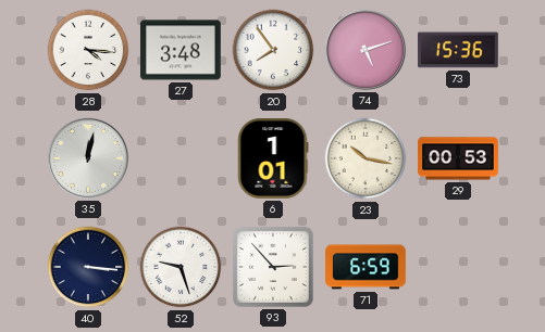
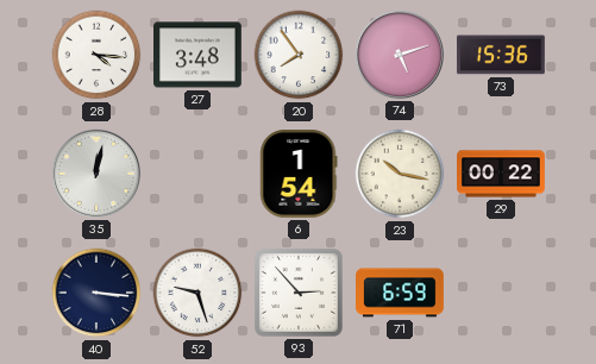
6: 1:01 -> 1:54 (299, 175)
29: 00:53 -> 00:22 (501, 174)
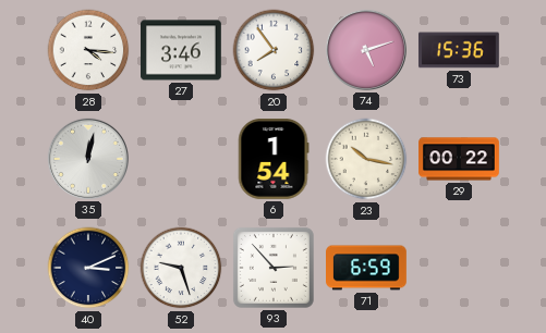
27: 3:48 -> 3:46 (182, 50)
40: 3:16 -> 3:11 (88, 268)
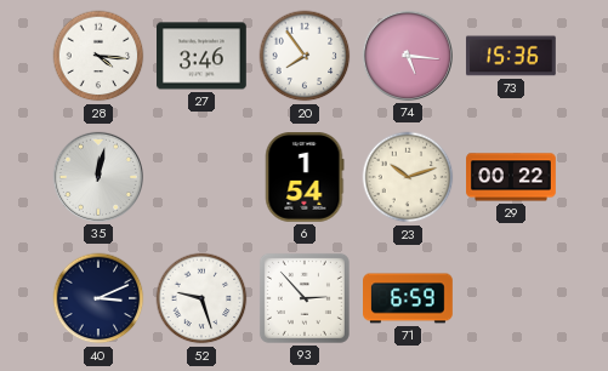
74: 5:12 -> 5:16 (408, 56)
23: 10:17 -> 10:12 (408, 177)
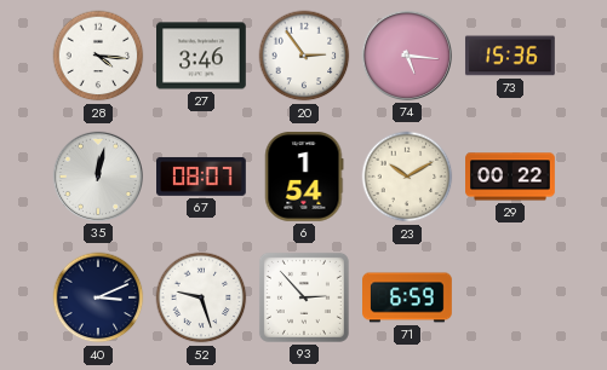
20: 7:54 -> 2:54 (304, 56)
67: none -> 08:07 (202, 177)
23: 10:12 -> 10:10 (407, 177)
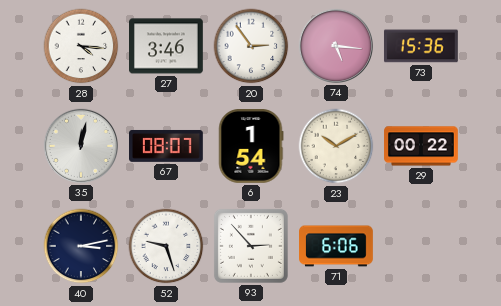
40: 3:11 -> 3:13 (81, 246)
71: 6:59 -> 6:06 (337, 246)
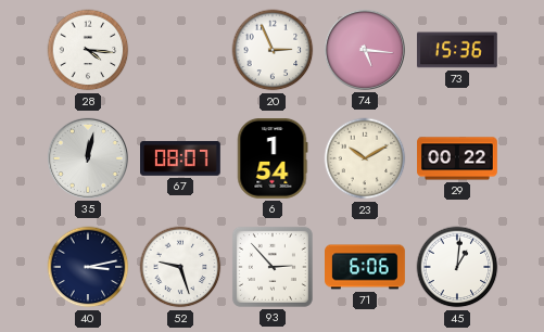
27: 3:46 -> none (167, 46)
20: 2:54 -> 2:56 (273, 50)
45: none -> 1:01 (457, 267)
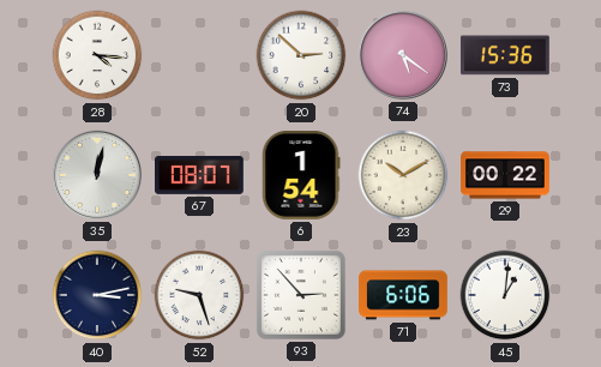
20: 2:56 -> 2:52 (301, 55)
74: 5:16 -> 5:21 (403, 55)
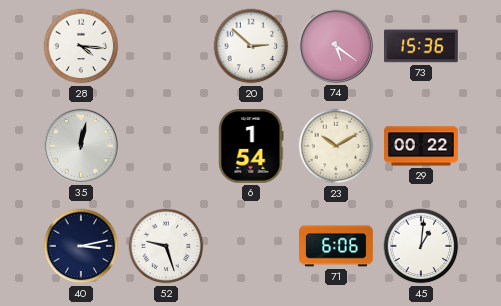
67: 08:07 -> none (200, 175)
93: 2:53 -> none (301, 295)
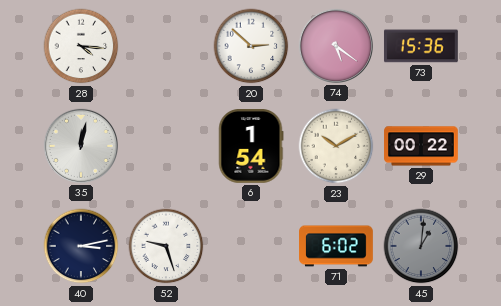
71: 6:06 -> 6:02 (337, 246)
45 dial: white -> grey (421, 246)
